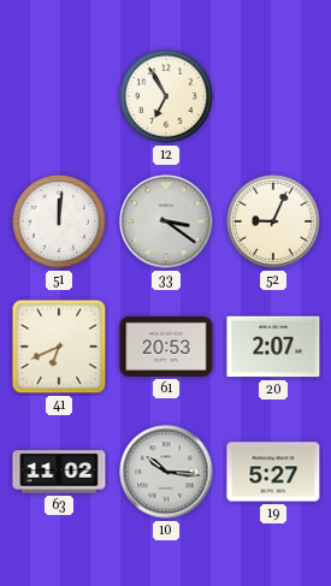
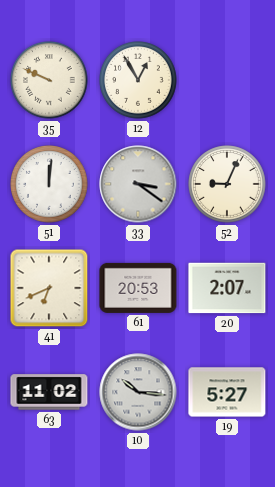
35: none -> 9:49 (49, 80)
12: 6:55 -> 12:55 (138, 80)
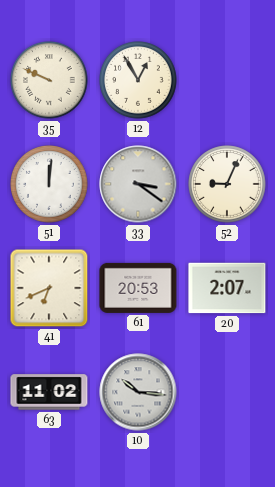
19: 5:27 -> none (227, 392)
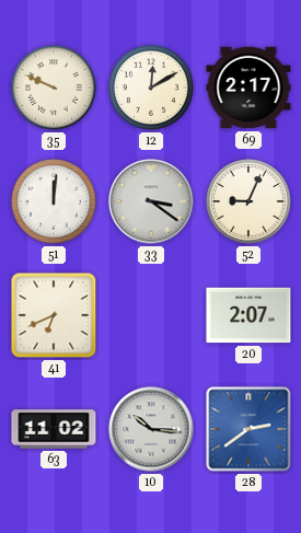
12: 12:55 -> 12:10 (151, 88)
69: none -> 2:17 (248, 88)
61: 20:53 -> none (138, 288)
28: none -> 2:39 (248, 429)
